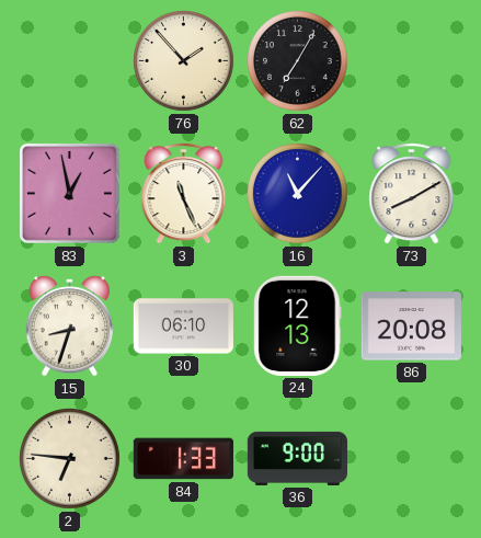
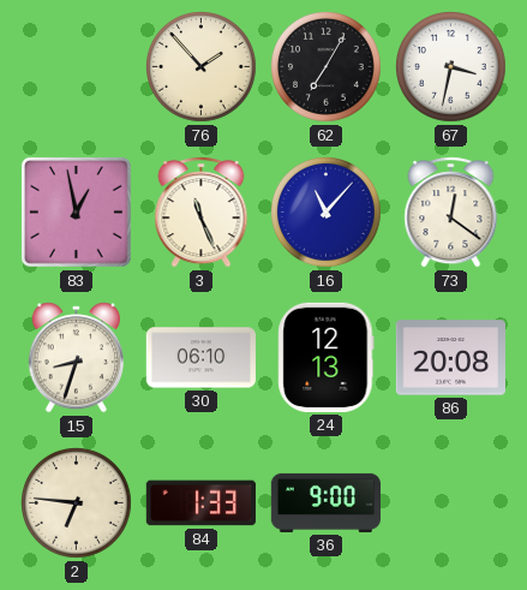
67: none -> 3:32 (451, 67)
73: 8:10 -> 12:21 (451, 213)
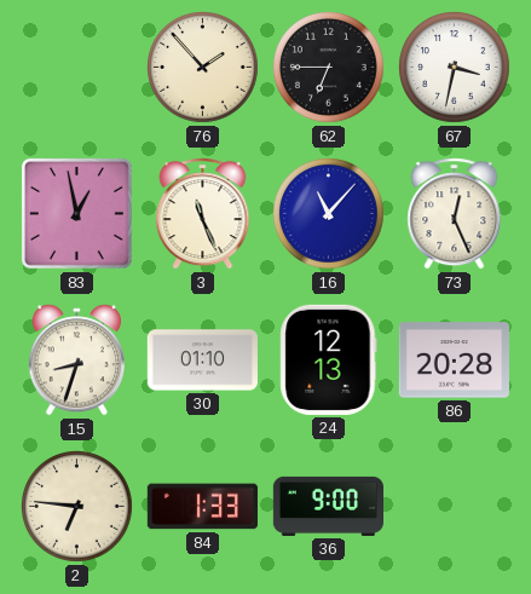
62: 7:05 -> 6:45 (329, 68)
73: 12:21 -> 12:26 (455, 214)
30: 06:10 -> 01:10 (202, 361)
86: 20:08 -> 20:28 (454, 361)
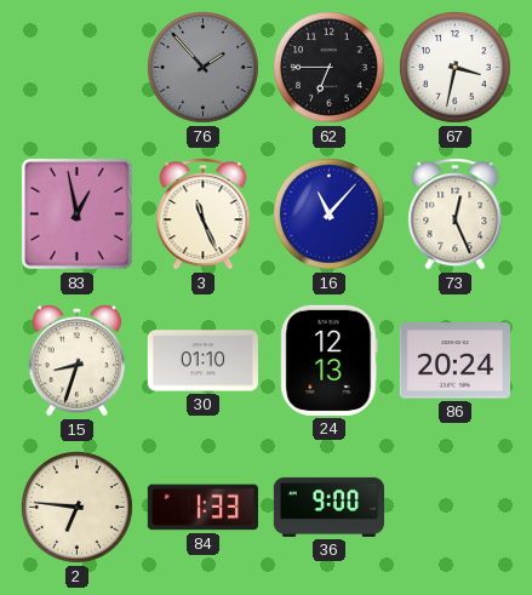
76 dial: cream -> grey (204, 68)
86: 20:28 -> 20:24 (454, 361)
